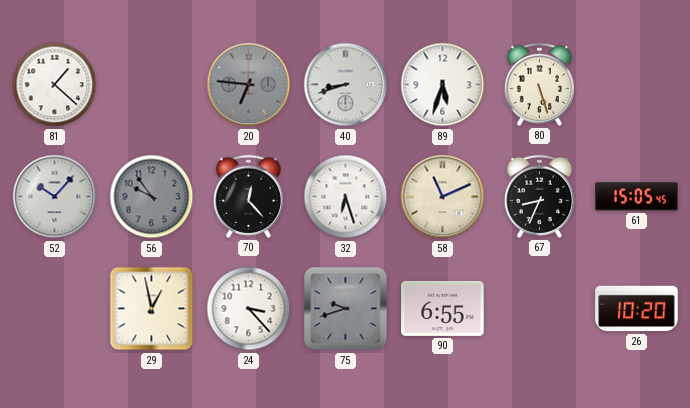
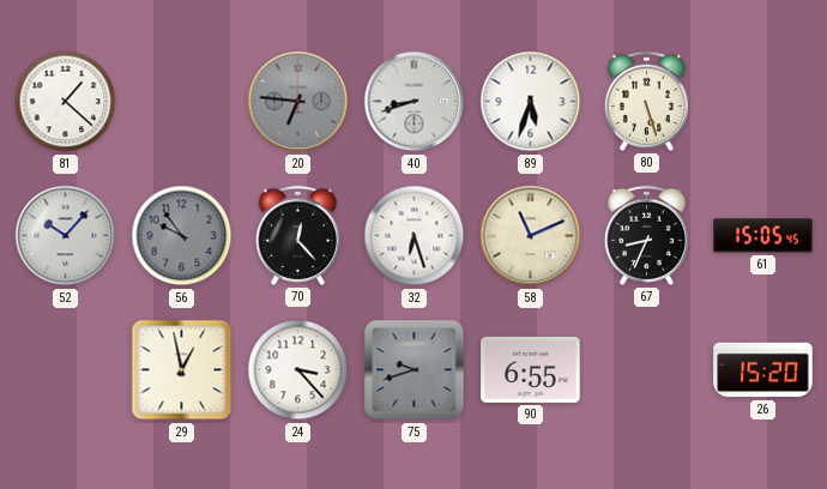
26: 10:20 -> 15:20 (763, 370)
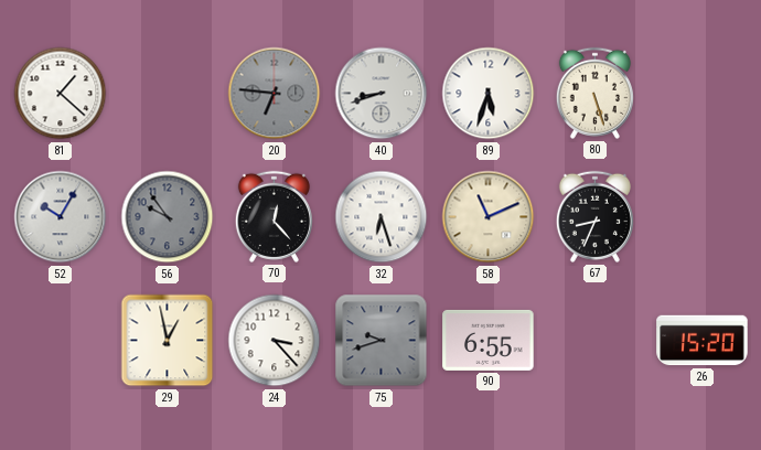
52: 10:07 -> 10:05 (61, 217)
61: 15:05 -> none (763, 236)
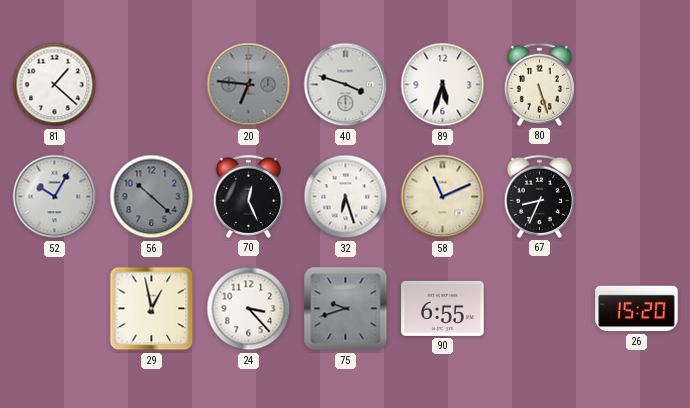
40: 8:42 -> 3:48 (346, 85)
56: 9:54 -> 10:22 (152, 197)
70: 12:23 -> 12:26 (248, 196)
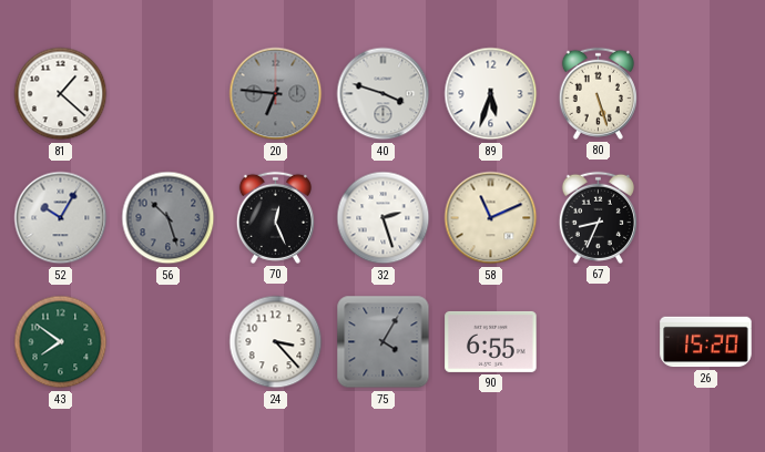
56: 10:22 -> 10:27 (169, 218)
32: 6:27 -> 2:27 (384, 218)
43: none -> 7:51 (61, 342)
29: 12:58 -> none (152, 309)
75: 9:42 -> 4:05 (384, 342)
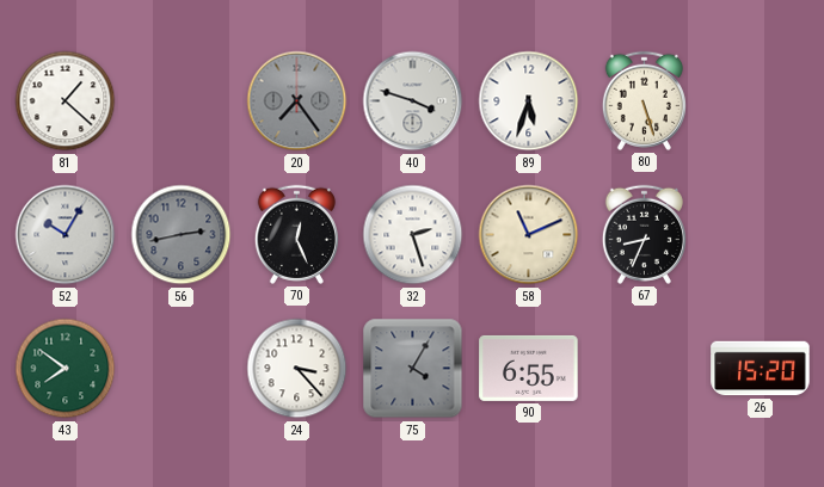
20: 6:46 -> 7:24 (297, 101)
56: 10:27 -> 2:43 (182, 235)
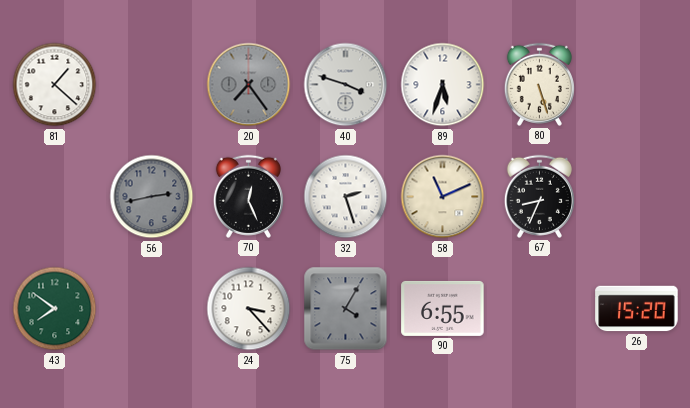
52: 10:05 -> none (66, 235)
